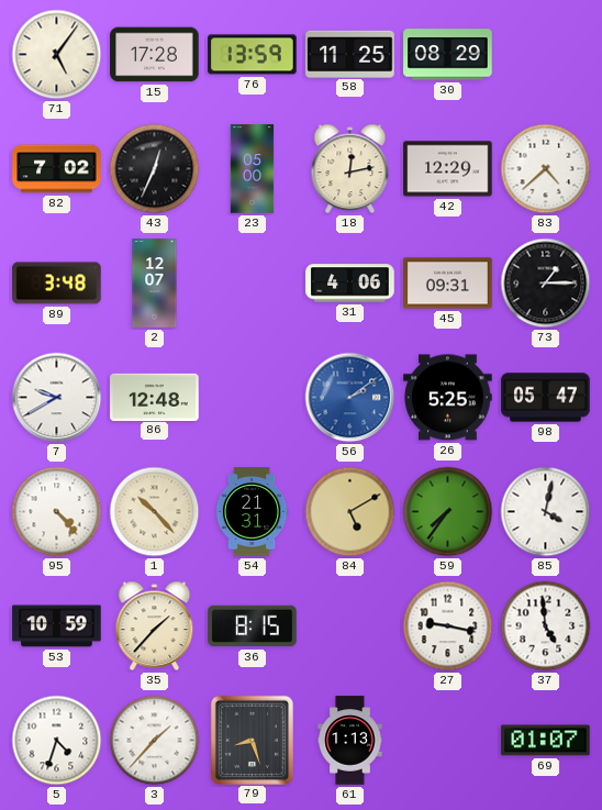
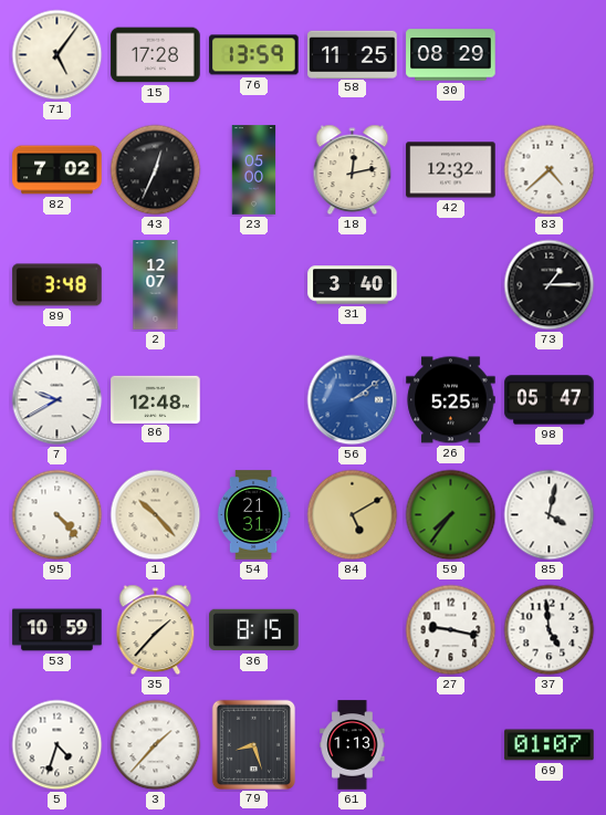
42: 12:29 -> 12:32 (451, 170)
31: 4:06 -> 3:40 (353, 285)
45: 09:31 -> none (448, 284)
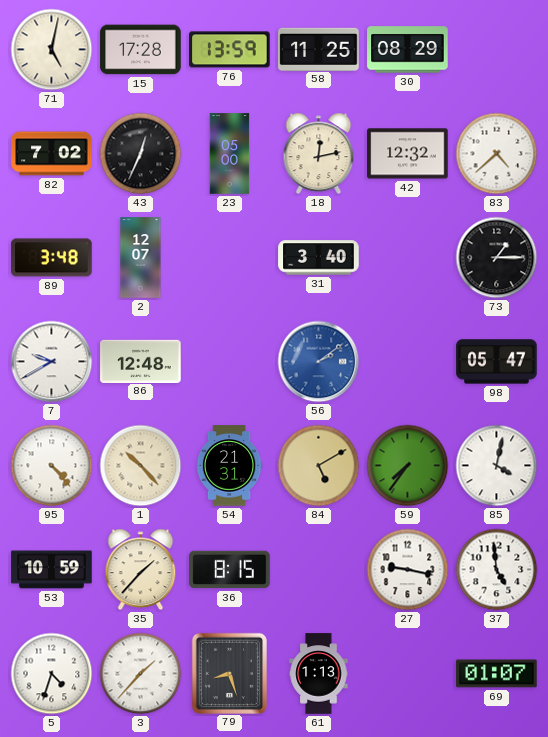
71: 5:06 -> 5:02 (52, 50)
26: 5:25 -> none (451, 400)
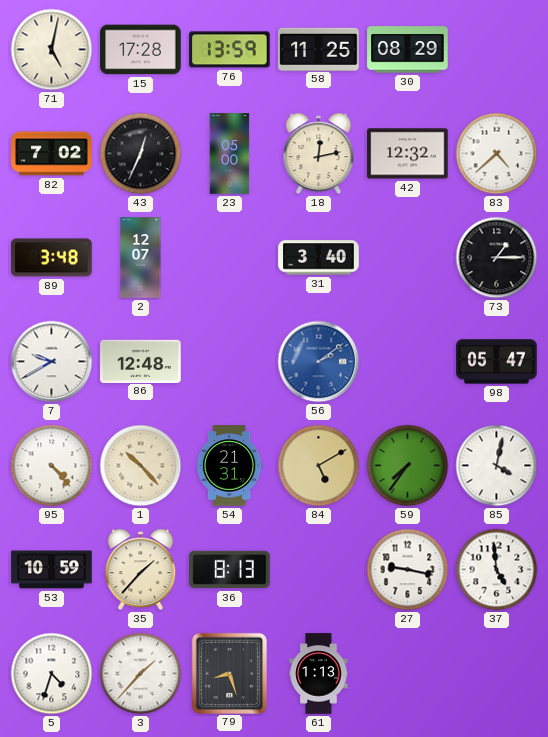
36: 8:15 -> 8:13 (230, 570)
69: 01:07 -> none (497, 674)
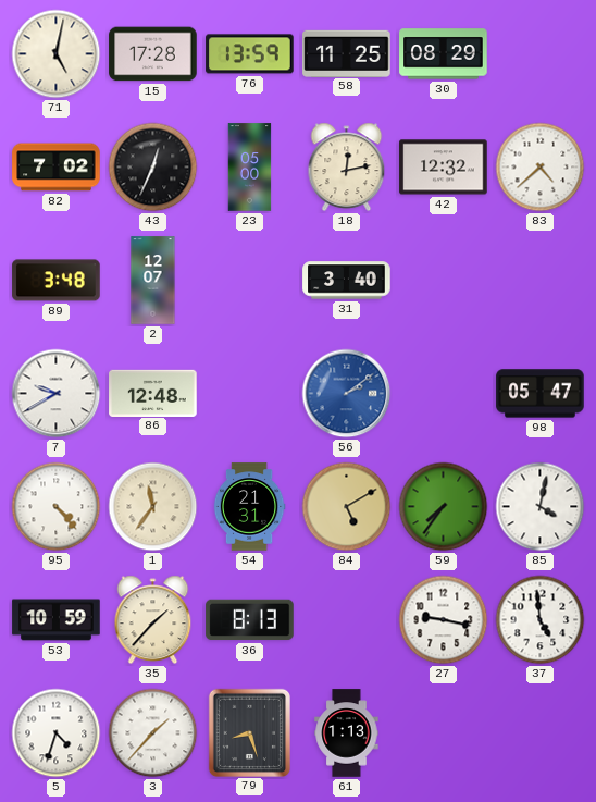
73: 1:15 -> none (497, 258)
1: 10:23 -> 11:36 (153, 507)
